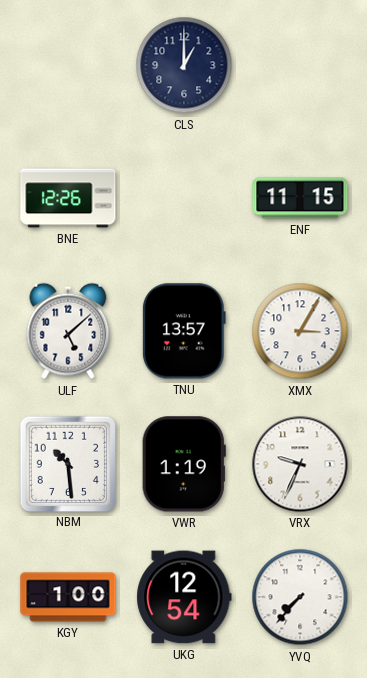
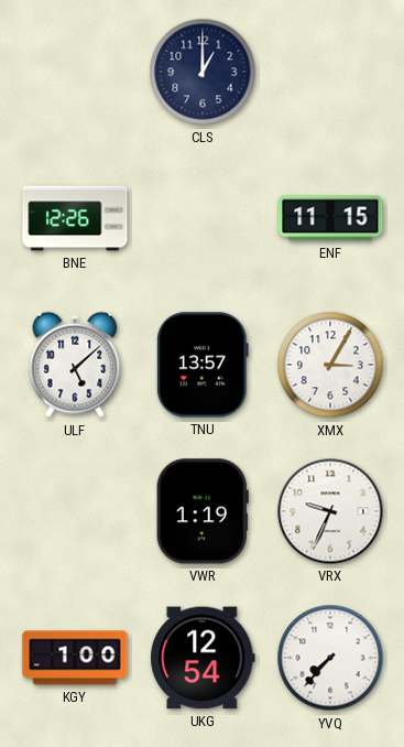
NBM: 10:29 -> none (67, 463)
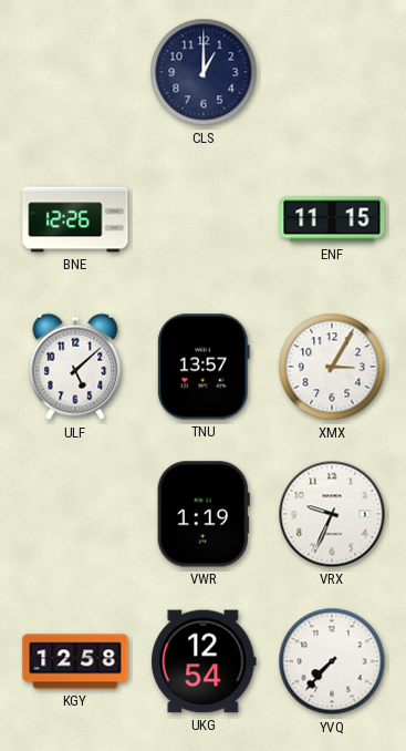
KGY: 1:00 -> 12:58 (75, 661)
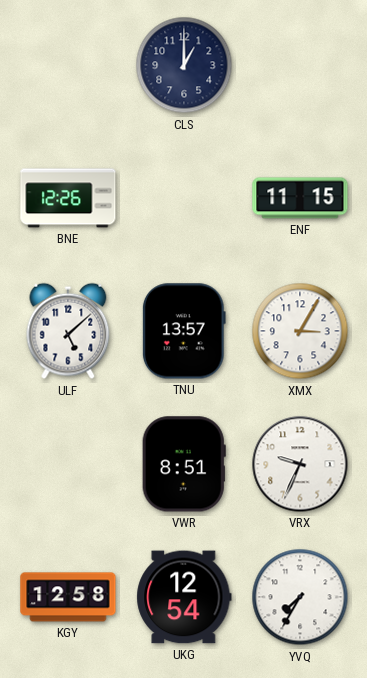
VWR: 1:19 -> 8:51 (184, 464)
YVQ: 7:37 -> 7:35 (300, 597)
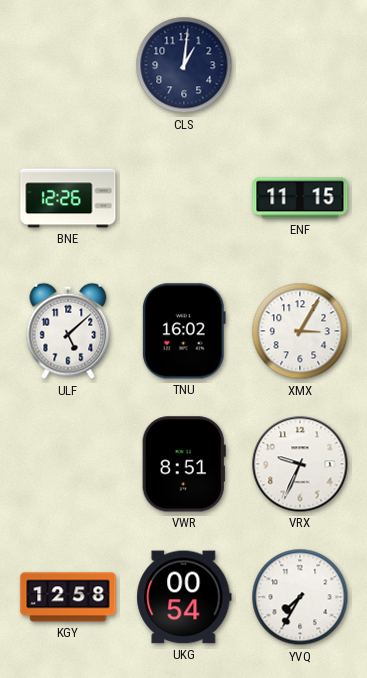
CLS: 1:00 -> 1:01 (184, 65)
TNU: 13:57 -> 16:02 (184, 331)
UKG: 12:54 -> 00:54 (184, 597)
